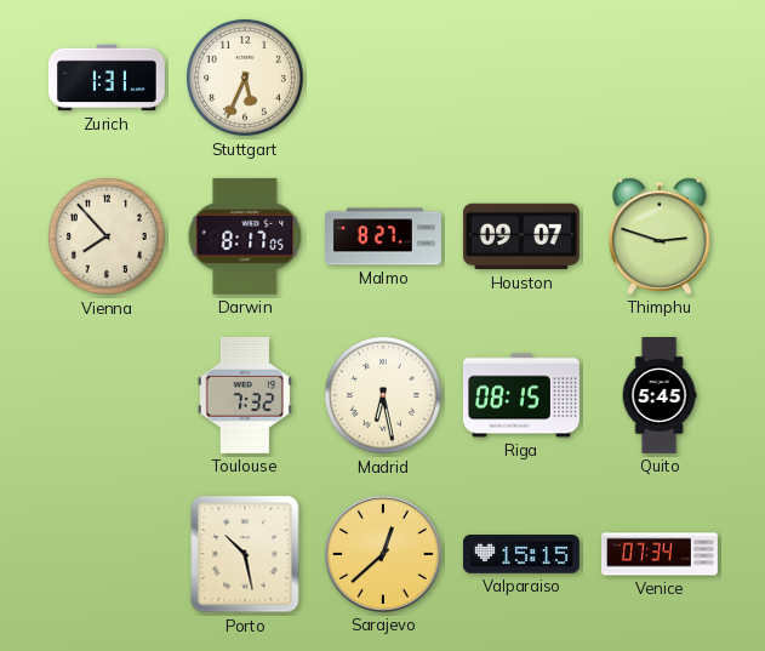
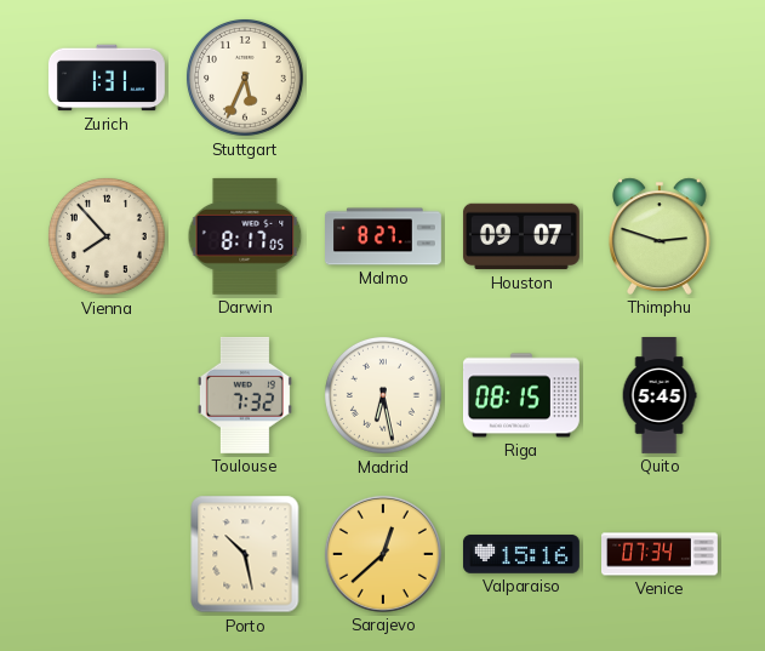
Valparaiso: 15:15 -> 15:16 (521, 554)
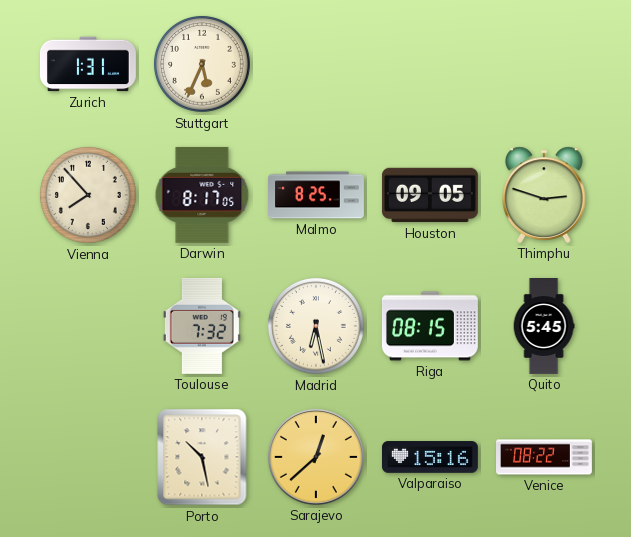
Malmo: 8:27 -> 8:25 (317, 195)
Houston: 09:07 -> 09:05 (430, 195)
Venice: 07:34 -> 08:22 (545, 457)
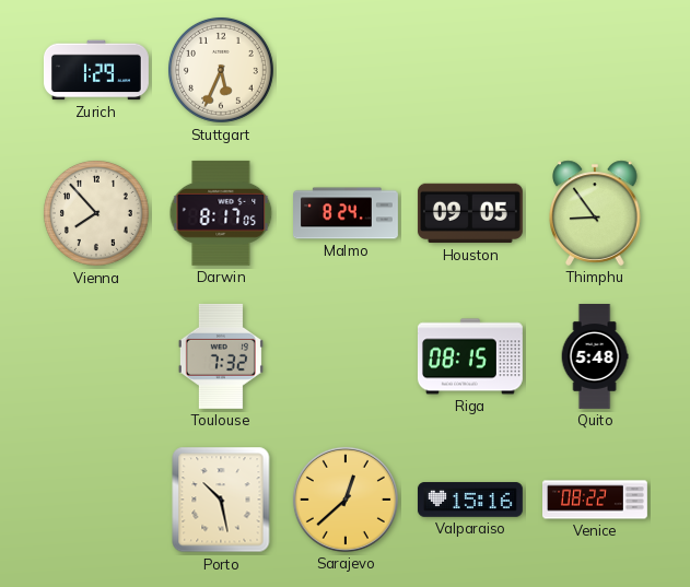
Zurich: 1:31 -> 1:29 (96, 70)
Malmo: 8:25 -> 8:24 (347, 213)
Thimphu: 2:48 -> 8:54 (595, 213)
Madrid: 6:28 -> none (316, 326)
Quito: 5:45 -> 5:48 (595, 357)
